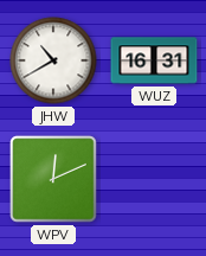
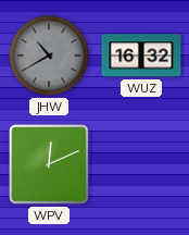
JHW dial: white -> grey (49, 55)
WUZ: 16:31 -> 16:32 (141, 55)
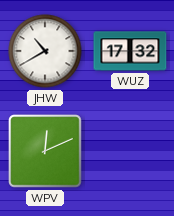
JHW dial: grey -> white (45, 51)
WUZ: 16:32 -> 17:32 (130, 51)
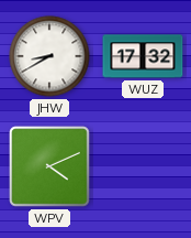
JHW: 10:40 -> 8:40 (49, 56)
WPV: 12:11 -> 4:11 (49, 166)
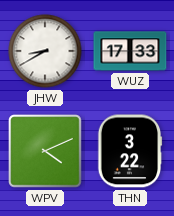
WUZ: 17:32 -> 17:33 (130, 51)
THN: none -> 3:22 (130, 151)
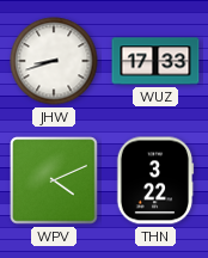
JHW: 8:40 -> 8:42 (54, 61)
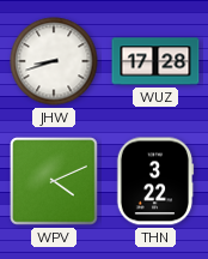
WUZ: 17:33 -> 17:28 (155, 61)
